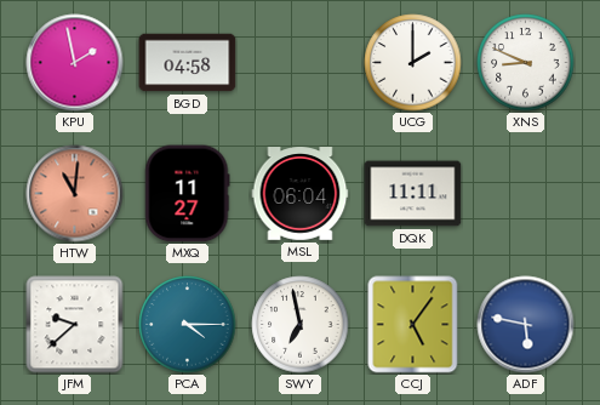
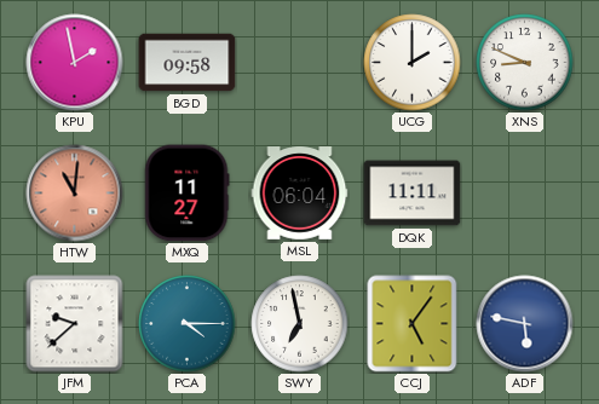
BGD: 04:58 -> 09:58 (188, 63)
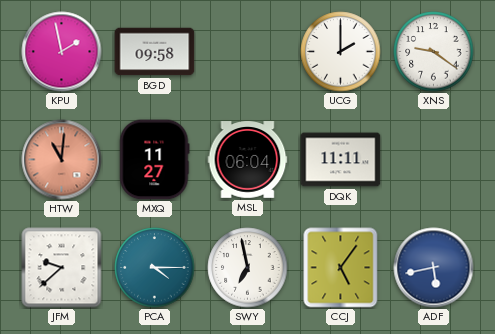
XNS: 8:49 -> 9:21 (434, 52)
ADF: 5:47 -> 5:43 (434, 268)
